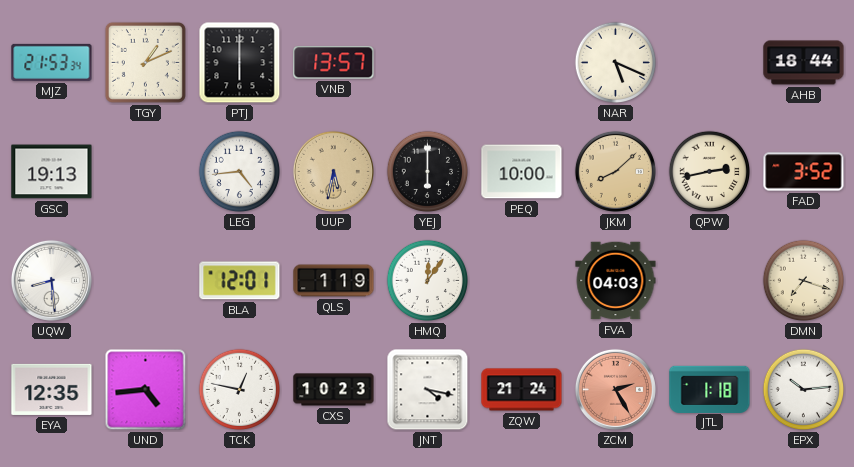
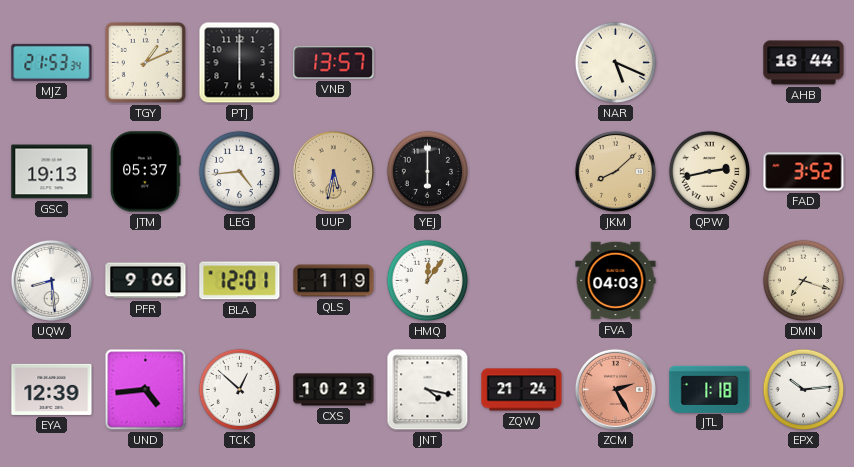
JTM: none -> 05:37 (146, 172)
PEQ: 10:00 -> none (522, 172)
PFR: none -> 9:06 (146, 281)
EYA: 12:35 -> 12:39 (52, 389)
TCK: 12:47 -> 12:52 (240, 390)
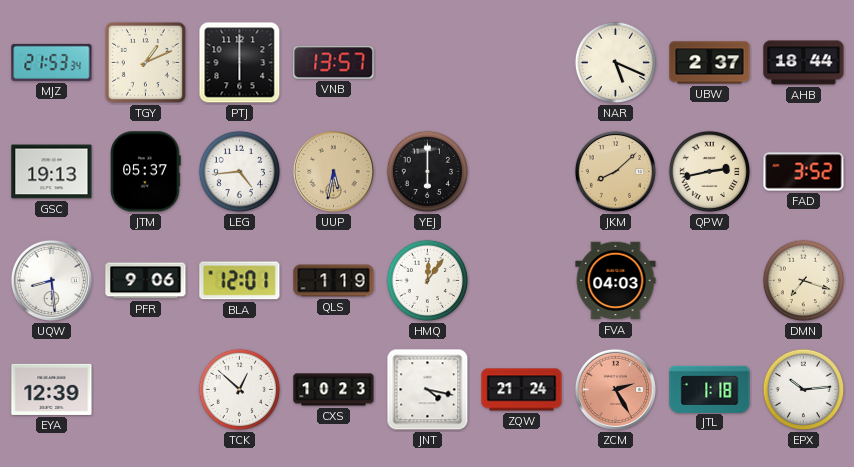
UBW: none -> 2:37 (710, 63)
UND: 4:44 -> none (146, 390)
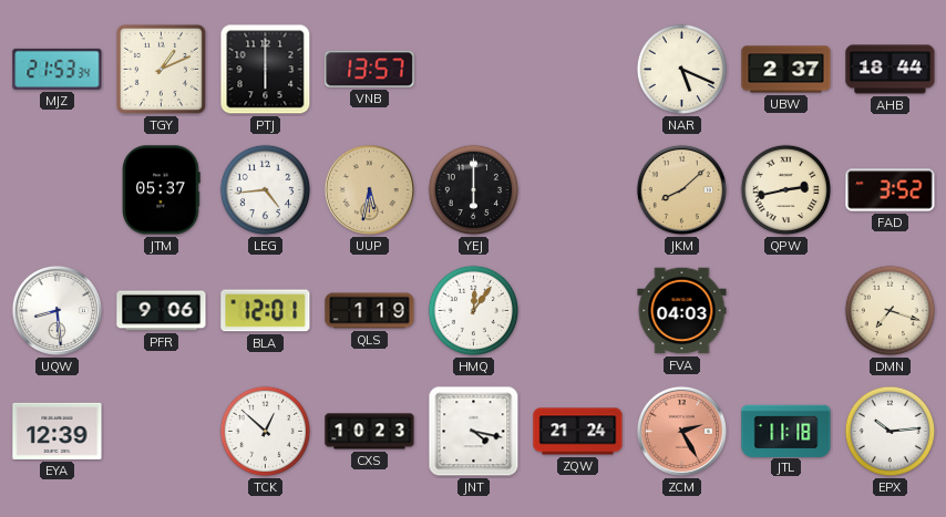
GSC: 19:13 -> none (52, 172)
JTL: 1:18 -> 11:18 (786, 431)
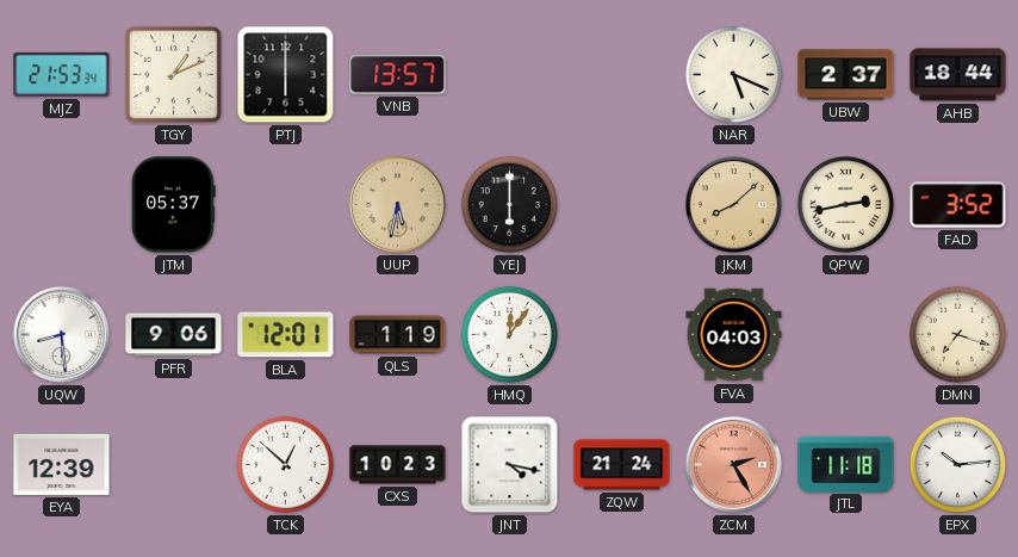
LEG: 4:44 -> none (266, 190)
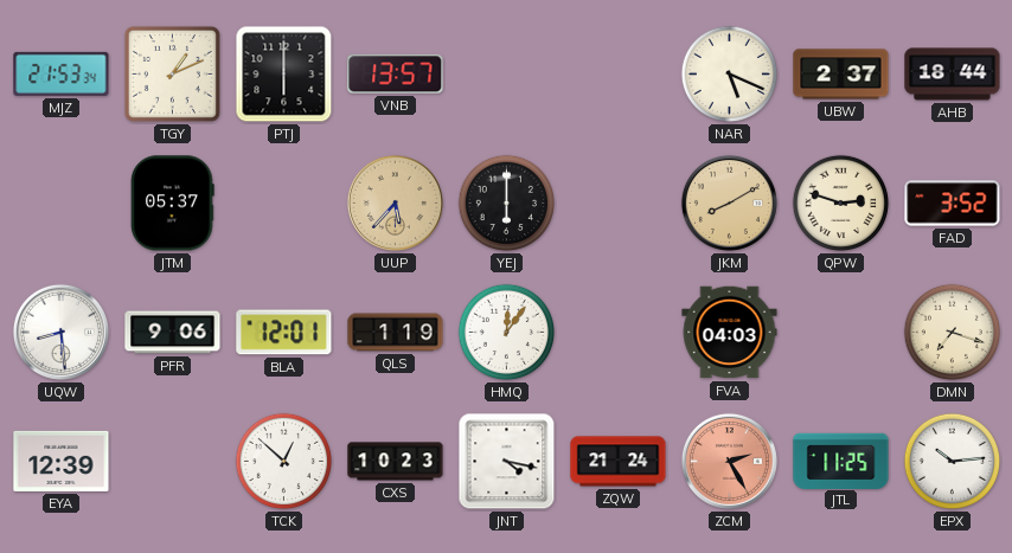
UUP: 5:32 -> 5:37 (395, 202)
JKM: 8:08 -> 8:10 (729, 202)
QPW: 2:43 -> 2:48 (841, 204)
JTL: 11:18 -> 11:25 (841, 461)
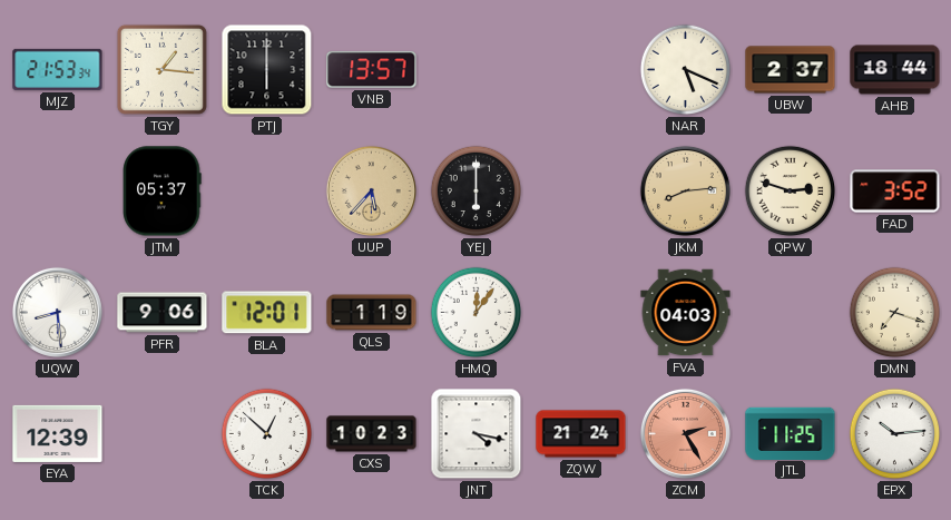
TGY: 1:11 -> 1:16 (161, 69)
JKM: 8:10 -> 8:14 (685, 190)
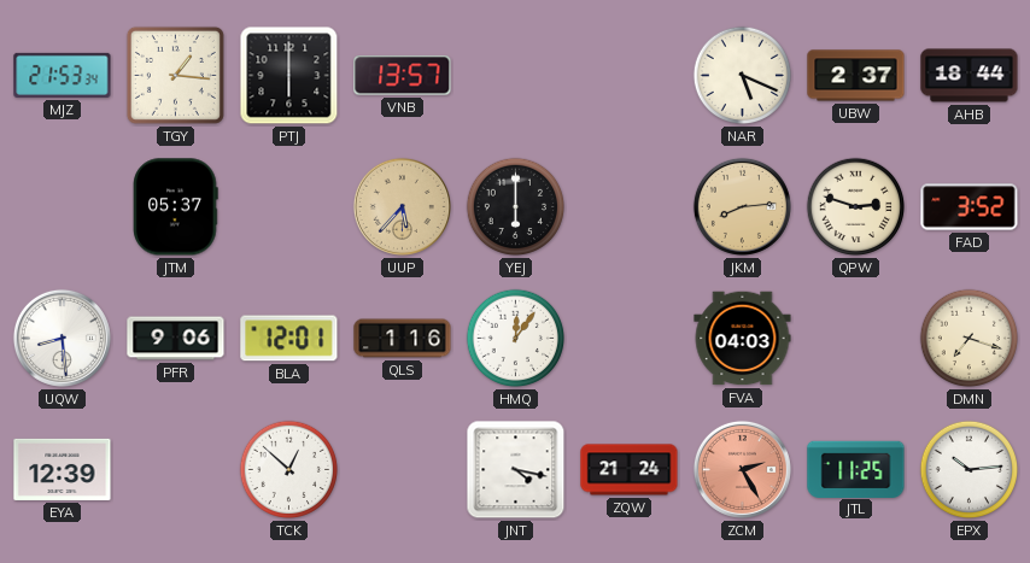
QLS: 1:19 -> 1:16 (403, 339)
CXS: 10:23 -> none (372, 434)
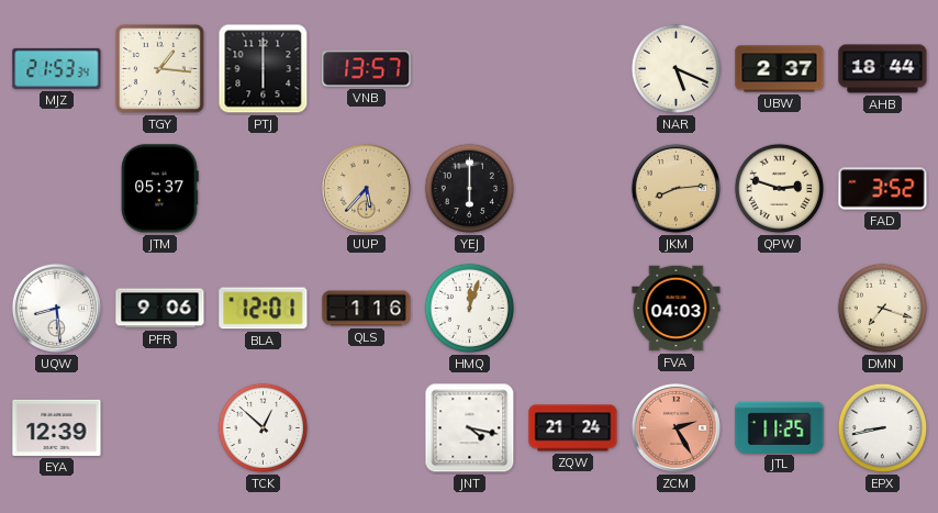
HMQ: 12:06 -> 12:03 (470, 309)
EPX: 10:14 -> 8:43 (883, 428)
